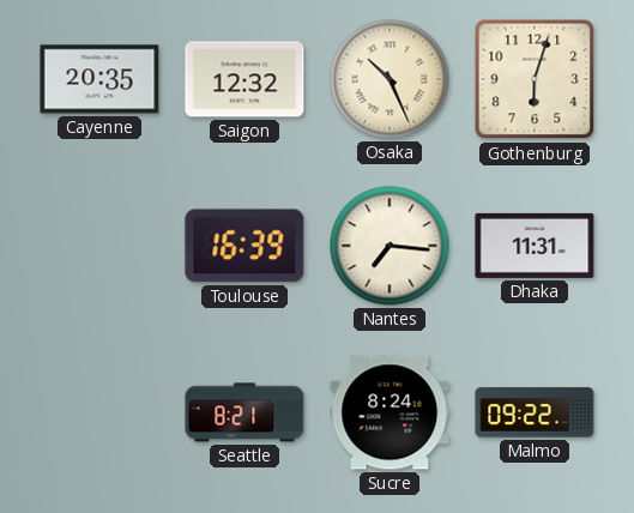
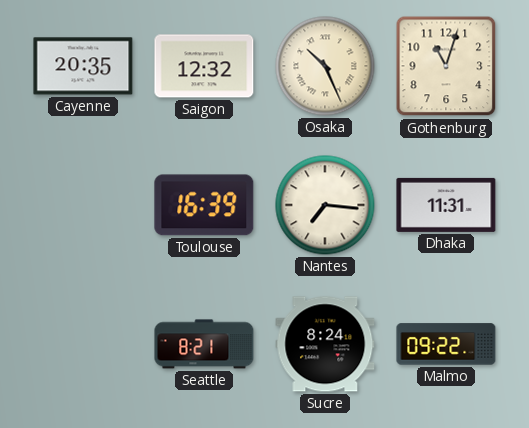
Gothenburg: 6:03 -> 11:03 (446, 66)
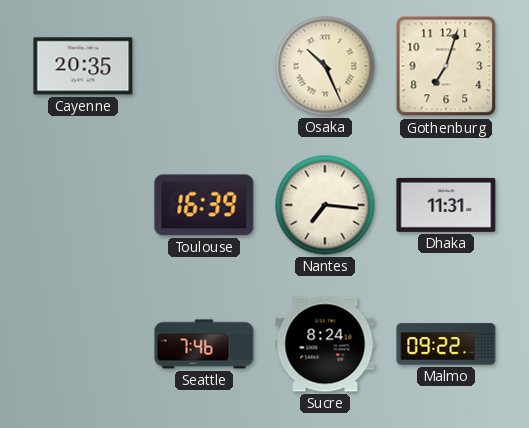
Saigon: 12:32 -> none (204, 66)
Gothenburg: 11:03 -> 7:03 (446, 66)
Seattle: 8:21 -> 7:46 (204, 344)
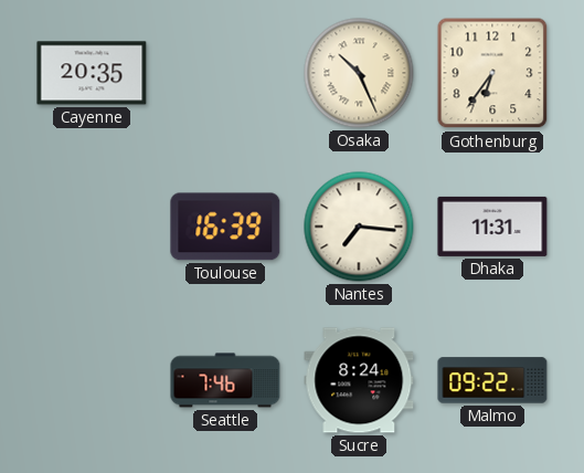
Gothenburg: 7:03 -> 6:36 (492, 73)
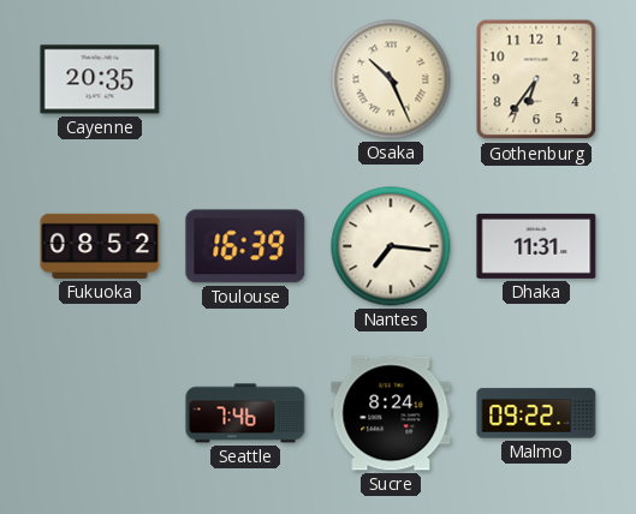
Fukuoka: none -> 08:52 (100, 246)
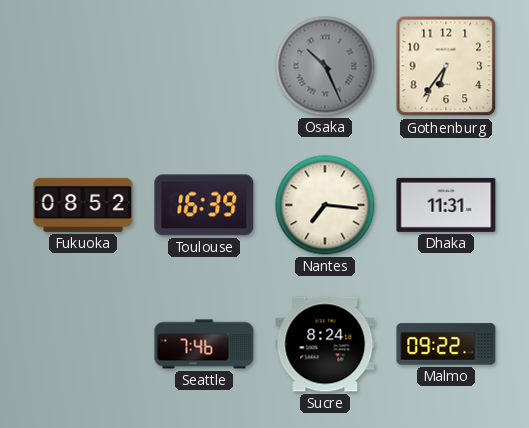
Cayenne: 20:35 -> none (100, 79)
Osaka dial: cream -> grey (325, 66)
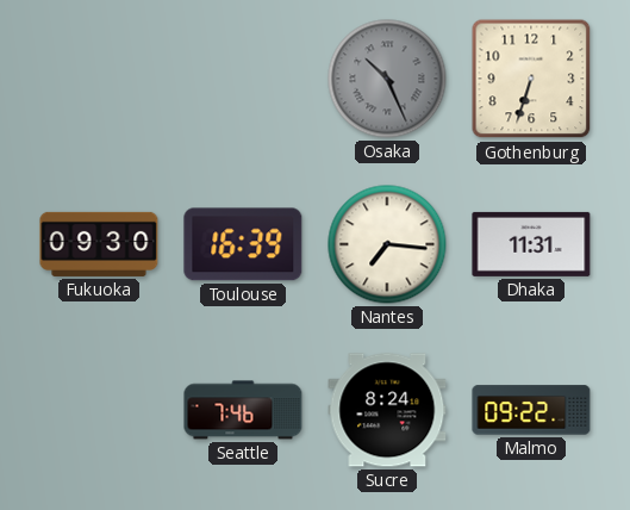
Gothenburg: 6:36 -> 6:33 (531, 79)
Fukuoka: 08:52 -> 09:30 (99, 244)
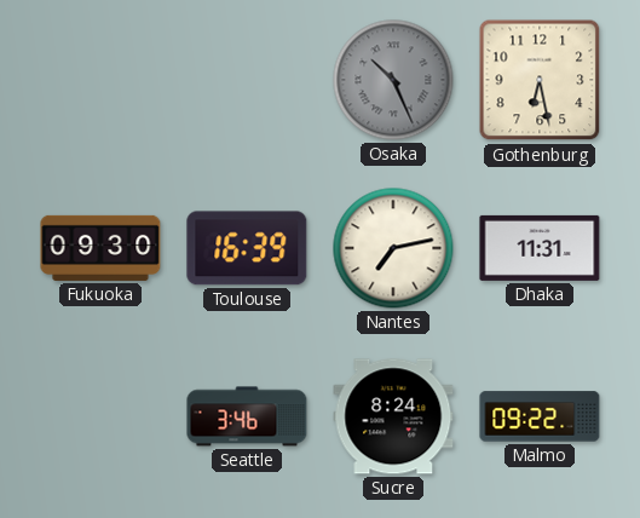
Gothenburg: 6:33 -> 6:28 (540, 80)
Nantes: 7:16 -> 7:13 (393, 248)
Seattle: 7:46 -> 3:46 (247, 416)
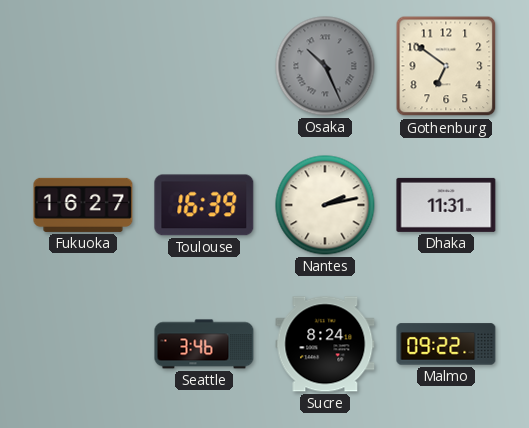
Gothenburg: 6:28 -> 6:51 (446, 66)
Fukuoka: 09:30 -> 16:27 (83, 205)
Nantes: 7:13 -> 2:13 (325, 205)
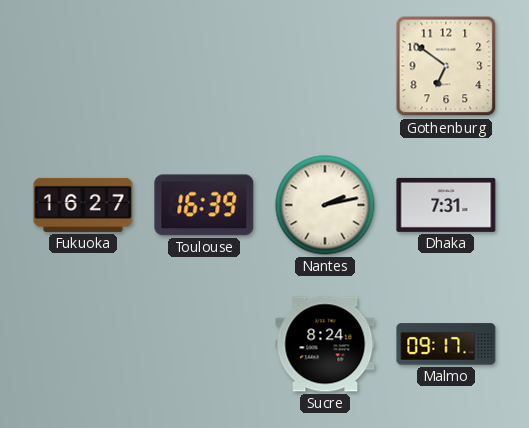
Osaka: 10:26 -> none (325, 66)
Dhaka: 11:31 -> 7:31 (446, 205)
Seattle: 3:46 -> none (204, 344)
Malmo: 09:22 -> 09:17 (446, 344)
